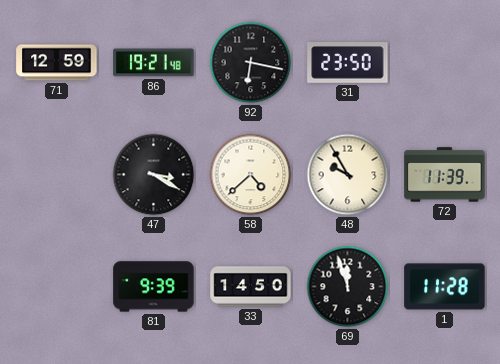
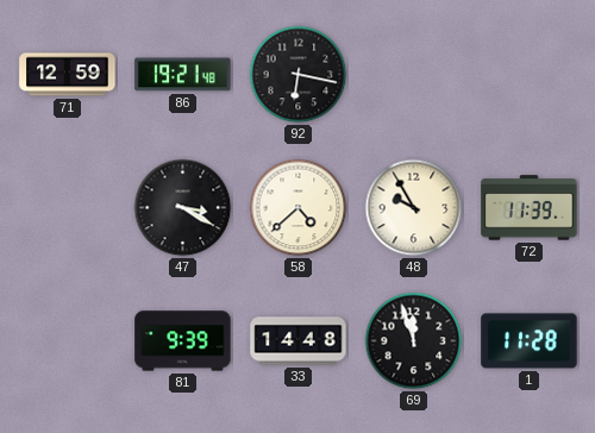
31: 23:50 -> none (348, 63)
33: 14:50 -> 14:48 (299, 341)
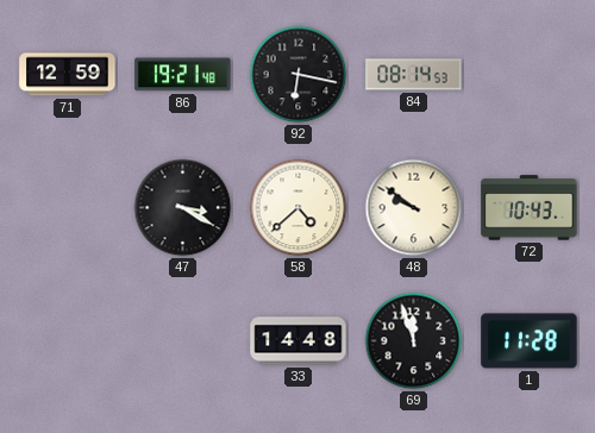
84: none -> 08:14 (414, 75)
48: 9:55 -> 9:51 (414, 208)
72: 11:39 -> 10:43 (530, 208)
81: 9:39 -> none (183, 341)
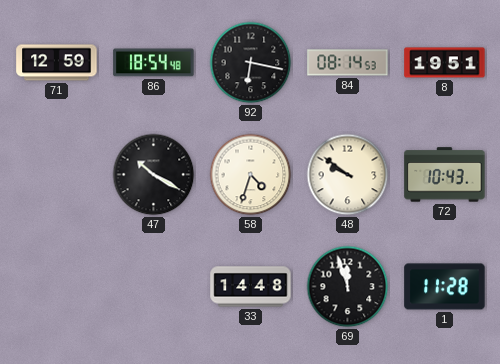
86: 19:21 -> 18:54 (154, 63)
8: none -> 19:51 (445, 63)
47: 3:20 -> 10:20 (154, 175)
58: 4:38 -> 4:33 (251, 175)
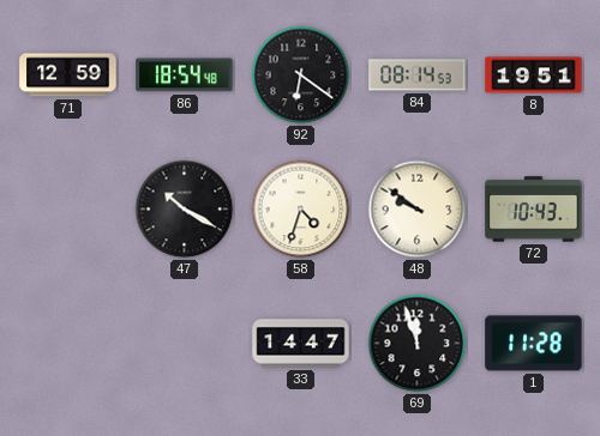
92: 6:17 -> 6:21 (301, 75)
33: 14:48 -> 14:47 (301, 344)
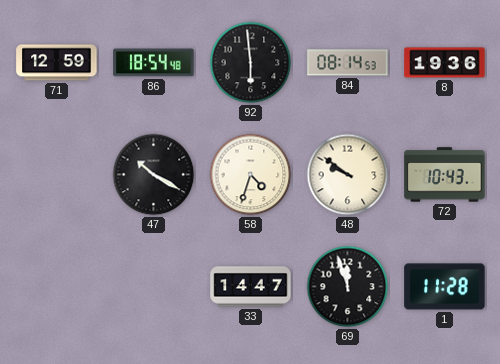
92: 6:21 -> 5:59 (251, 63)
8: 19:51 -> 19:36 (445, 63)
